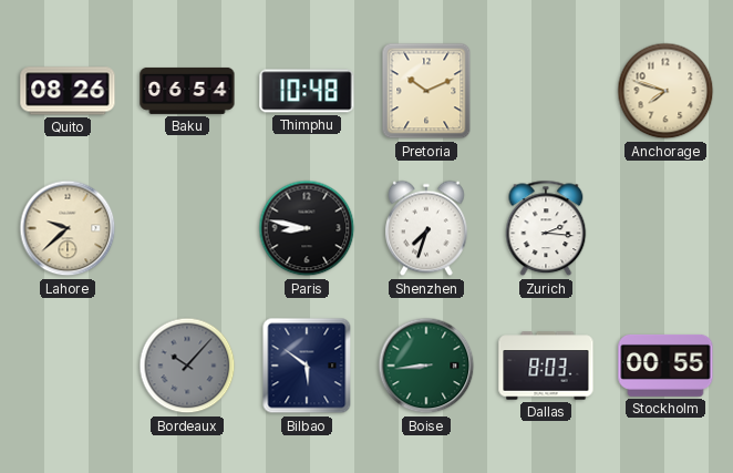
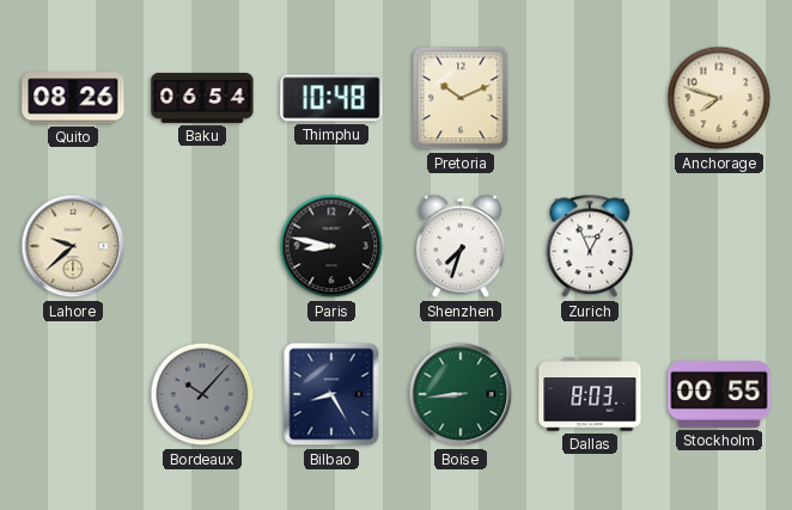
Zurich: 2:16 -> 12:56 (590, 246)
Bilbao: 5:51 -> 8:25 (331, 394)
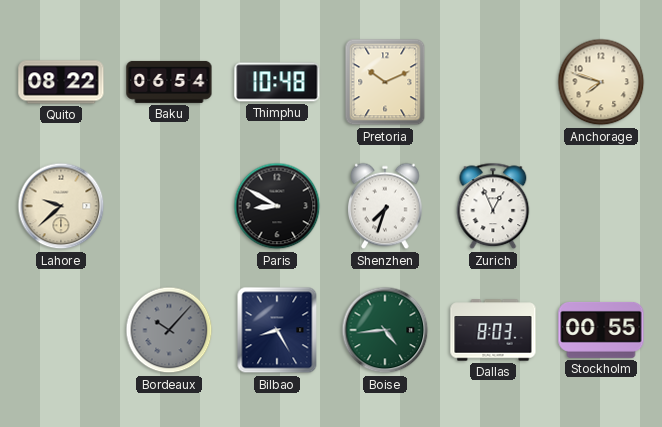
Quito: 08:26 -> 08:22 (61, 82)
Paris: 8:47 -> 8:50 (277, 206)
Boise: 8:44 -> 4:44 (385, 330)
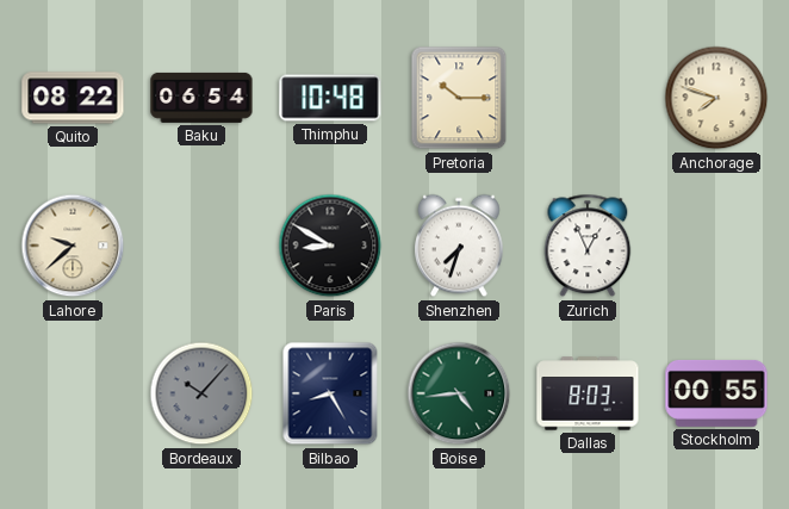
Pretoria: 10:11 -> 10:15 (459, 98)
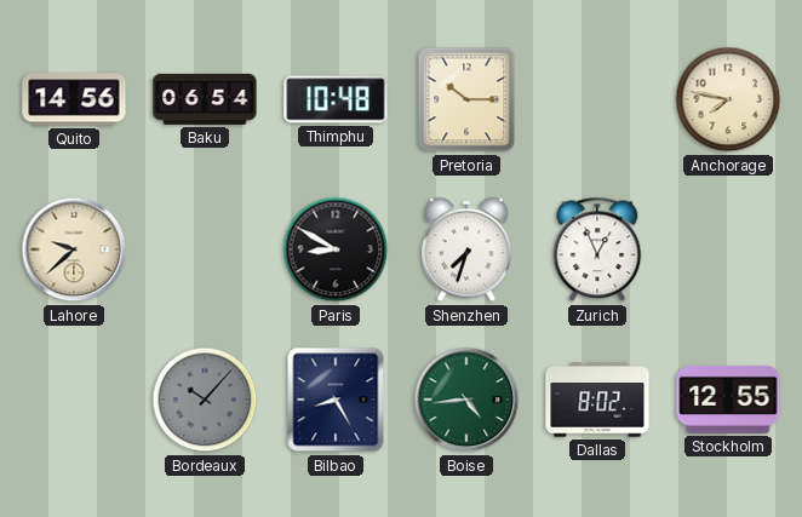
Quito: 08:22 -> 14:56 (74, 99)
Anchorage: 7:48 -> 7:47 (728, 99)
Dallas: 8:03 -> 8:02 (597, 400)
Stockholm: 00:55 -> 12:55 (728, 400)
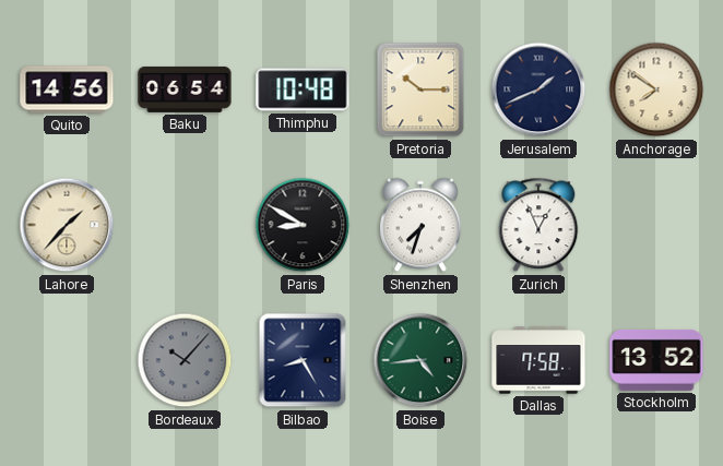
Jerusalem: none -> 1:41 (538, 89)
Anchorage: 7:47 -> 7:51 (656, 89)
Lahore: 9:38 -> 1:37 (67, 225)
Dallas: 8:02 -> 7:58 (538, 360)
Stockholm: 12:55 -> 13:52 (656, 360)
